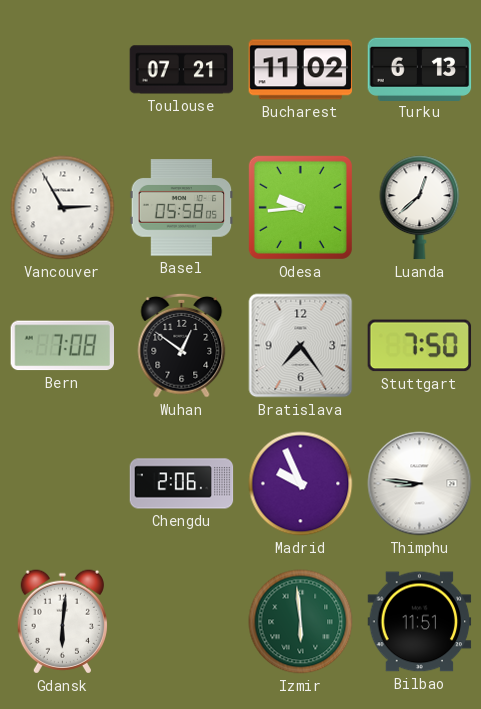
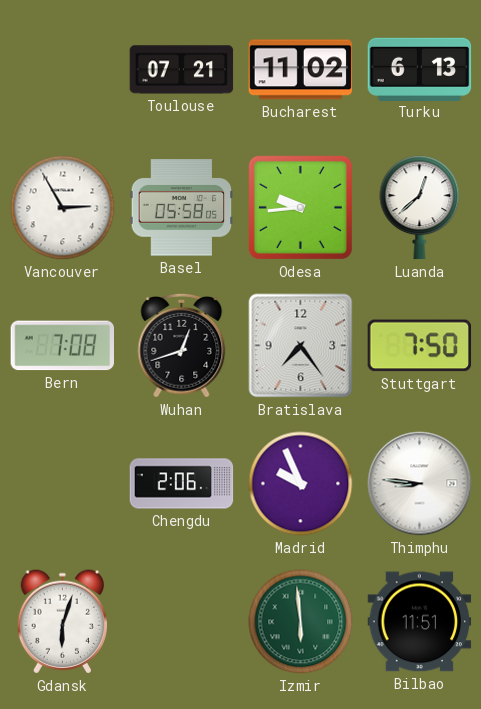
Wuhan: 12:51 -> 12:42 (182, 345)
Gdansk: 6:01 -> 6:03 (62, 622)
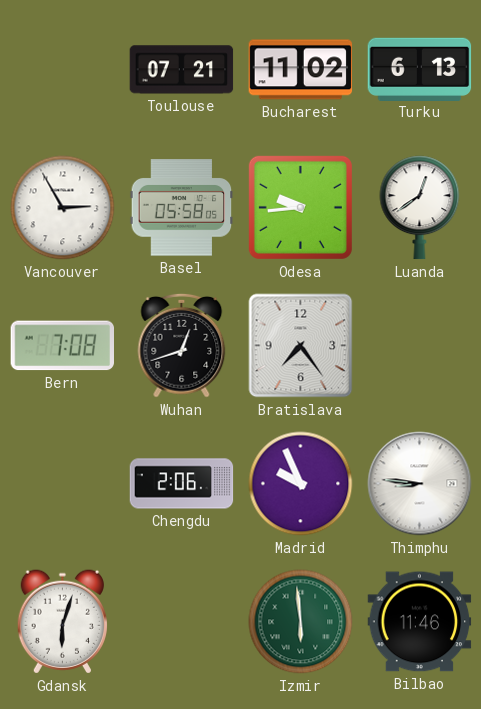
Luanda: 12:38 -> 12:39 (420, 208)
Stuttgart: 7:50 -> none (420, 346)
Bilbao: 11:51 -> 11:46 (420, 622)
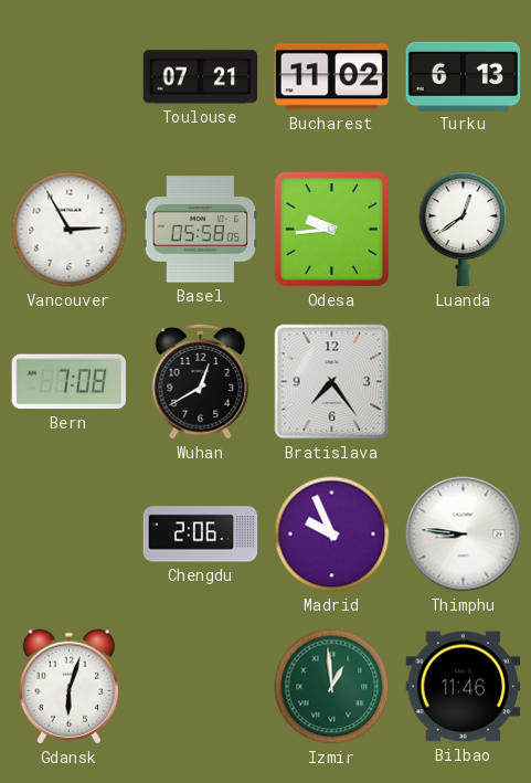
Wuhan: 12:42 -> 12:40 (201, 381)
Izmir: 5:59 -> 12:59 (332, 687)
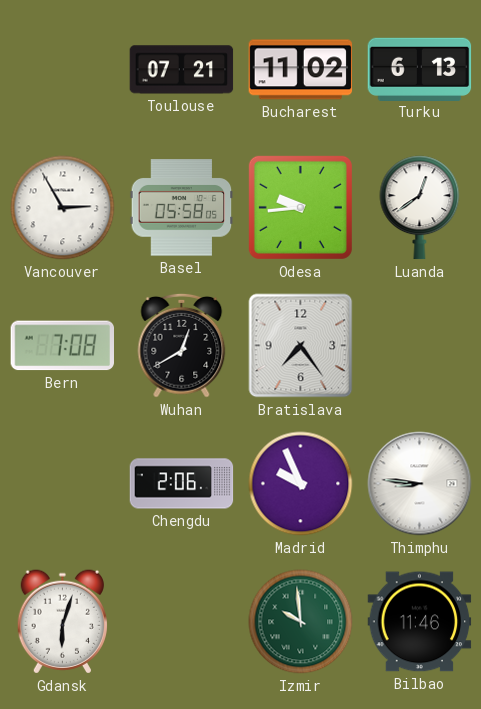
Izmir: 12:59 -> 9:59 (301, 622)
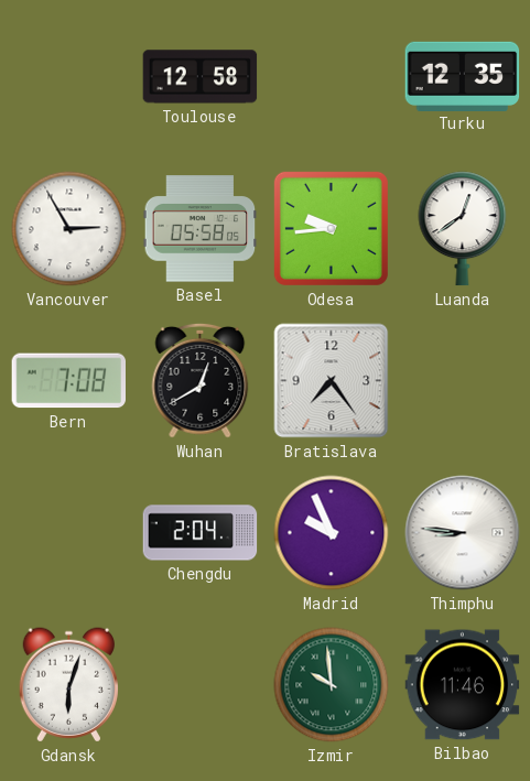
Toulouse: 07:21 -> 12:58 (201, 77)
Bucharest: 11:02 -> none (301, 70)
Turku: 6:13 -> 12:35 (463, 76)
Chengdu: 2:06 -> 2:04 (201, 533)
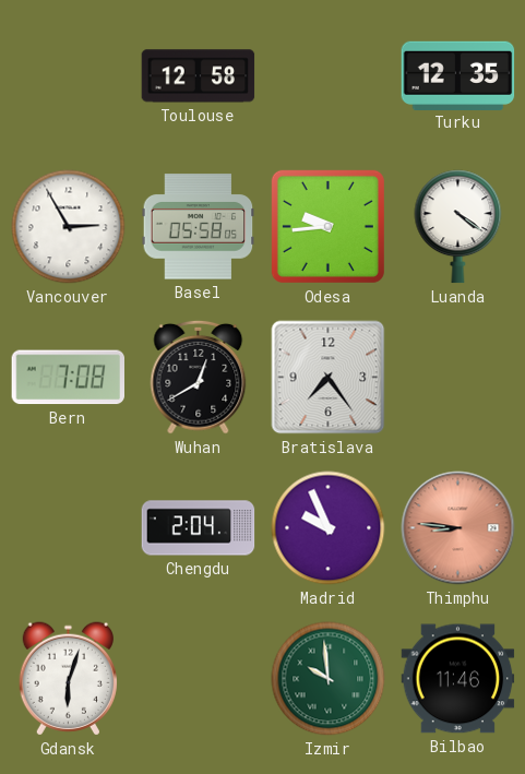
Luanda: 12:39 -> 4:21 (458, 227)
Thimphu dial: white -> salmon (458, 528)
